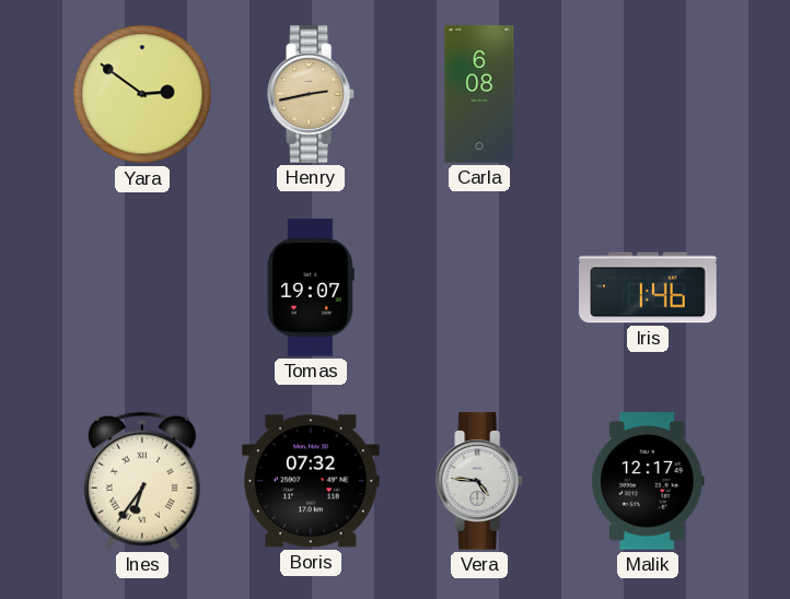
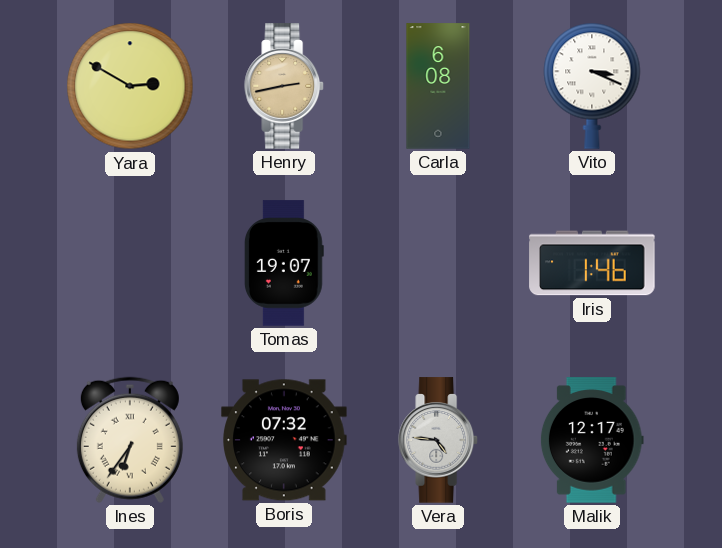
Yara: 2:51 -> 2:50 (130, 86)
Vito: none -> 3:19 (592, 86)
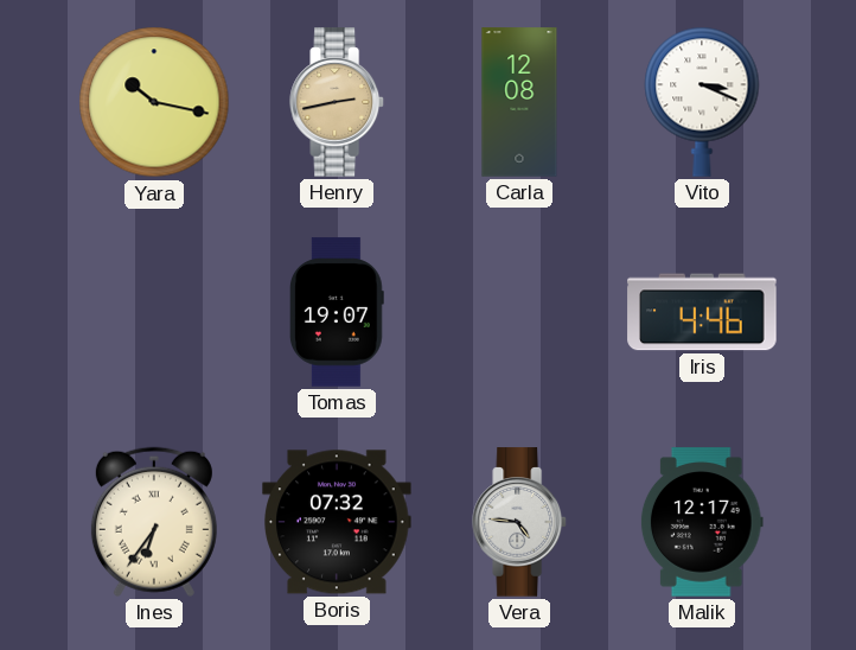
Yara: 2:50 -> 10:17 (154, 102)
Carla: 6:08 -> 12:08 (519, 102)
Iris: 1:46 -> 4:46 (702, 312)
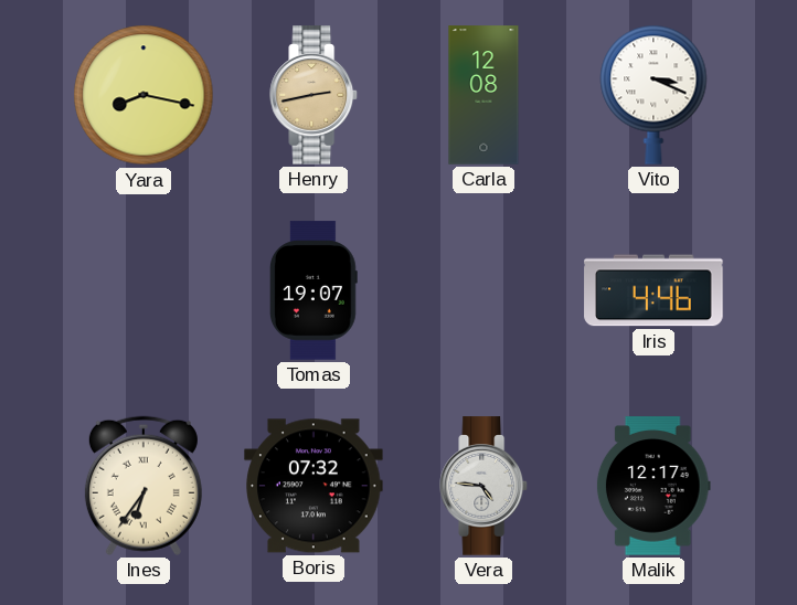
Yara: 10:17 -> 8:17 (144, 95)
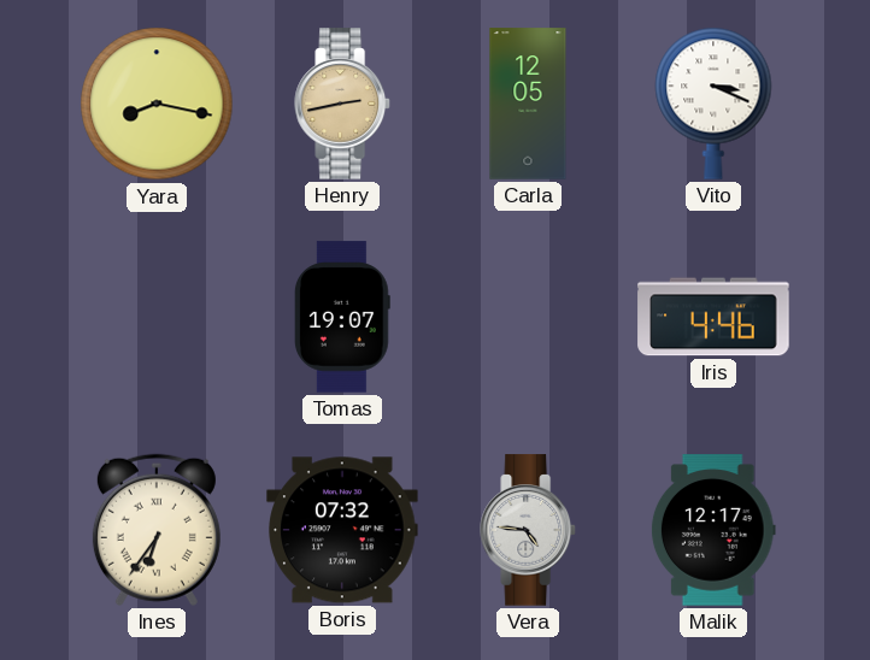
Carla: 12:08 -> 12:05 (528, 104)
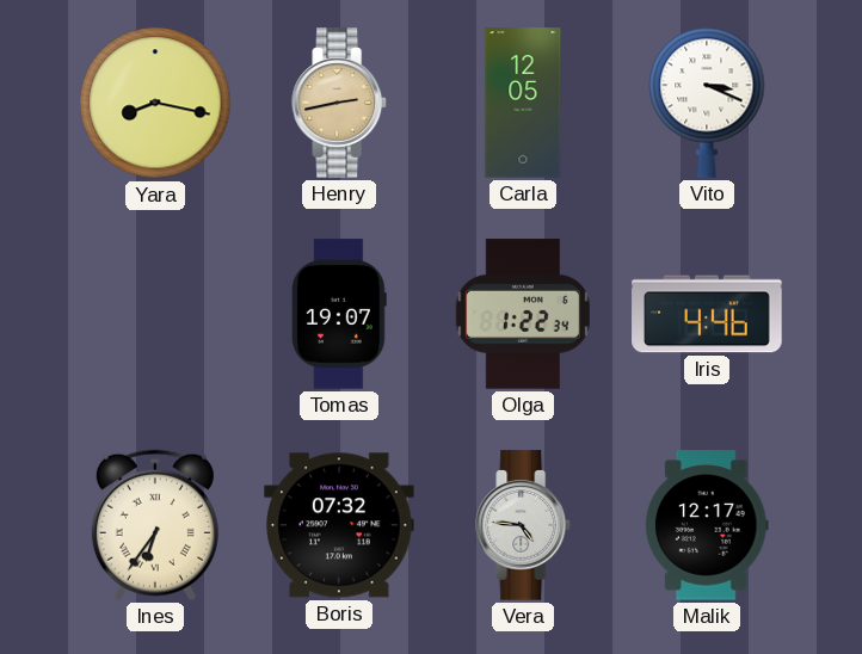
Olga: none -> 1:22 (523, 314)
